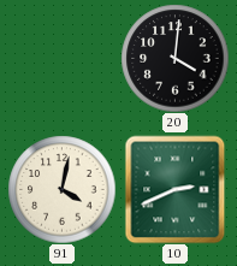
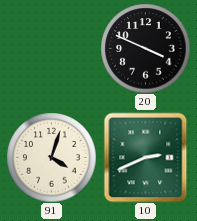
20: 4:01 -> 3:49 (145, 48)
91: 4:02 -> 4:03 (51, 157)
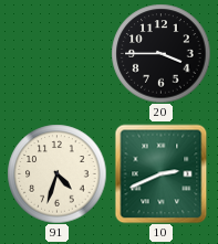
20: 3:49 -> 3:45 (160, 53)
91: 4:03 -> 4:33 (56, 173)
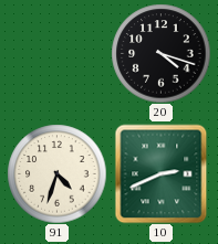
20: 3:45 -> 4:18 (160, 53)
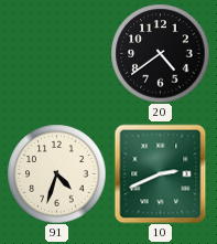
20: 4:18 -> 4:39 (160, 53)
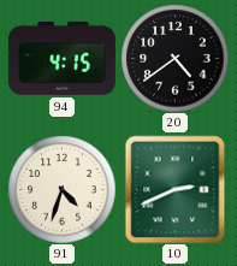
94: none -> 4:15 (61, 58)
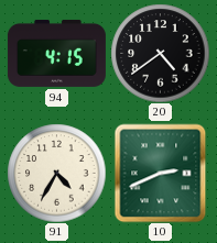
91: 4:33 -> 4:35 (56, 173)
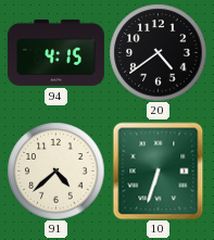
91: 4:35 -> 4:38 (55, 170)
10: 2:41 -> 6:33 (159, 170)
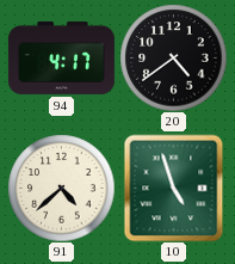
94: 4:15 -> 4:17 (61, 57)
10: 6:33 -> 4:57 (174, 188)
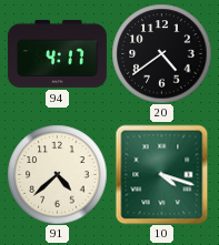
10: 4:57 -> 4:18 (162, 174)
